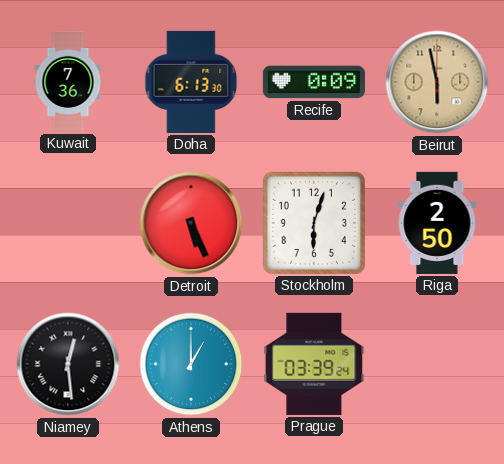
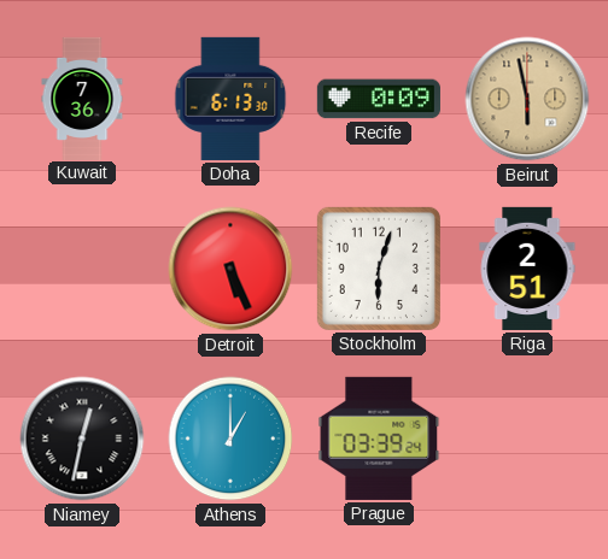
Riga: 2:50 -> 2:51 (527, 269)
Niamey: 12:29 -> 12:32 (82, 439)
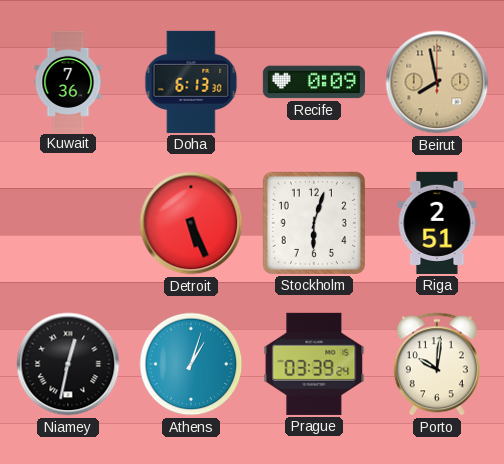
Beirut: 5:58 -> 7:58 (437, 82)
Athens: 1:00 -> 1:03 (191, 364)
Porto: none -> 10:01 (437, 364)
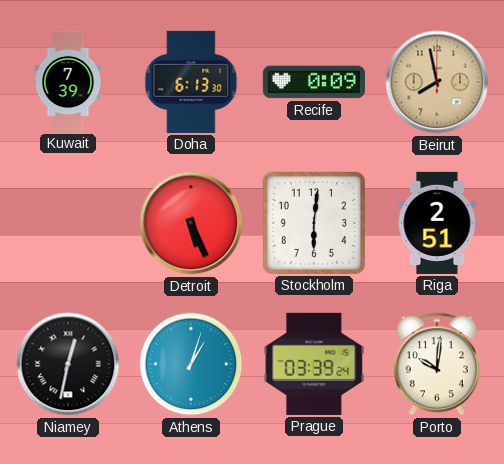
Kuwait: 7:36 -> 7:39 (68, 81)
Stockholm: 6:03 -> 6:01 (314, 223)
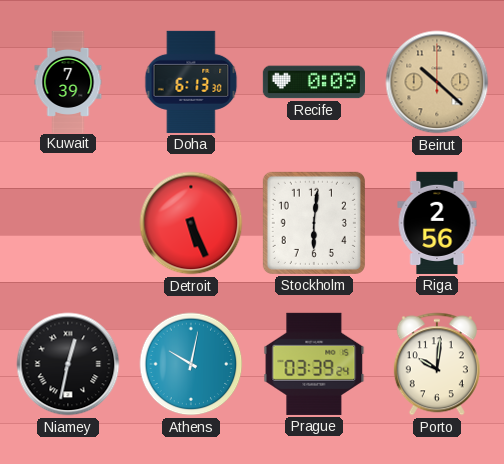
Beirut: 7:58 -> 10:22 (437, 82)
Riga: 2:51 -> 2:56 (437, 223)
Athens: 1:03 -> 10:02 (191, 364)
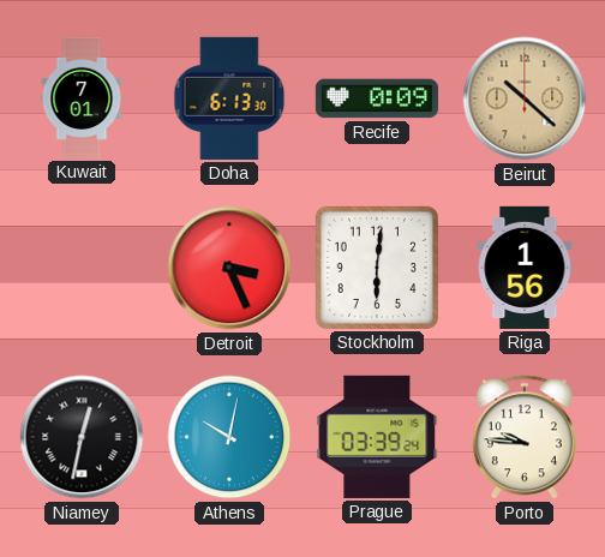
Kuwait: 7:39 -> 7:01 (82, 97)
Detroit: 5:26 -> 3:26 (229, 268)
Riga: 2:56 -> 1:56 (525, 268)
Porto: 10:01 -> 9:46 (525, 437)
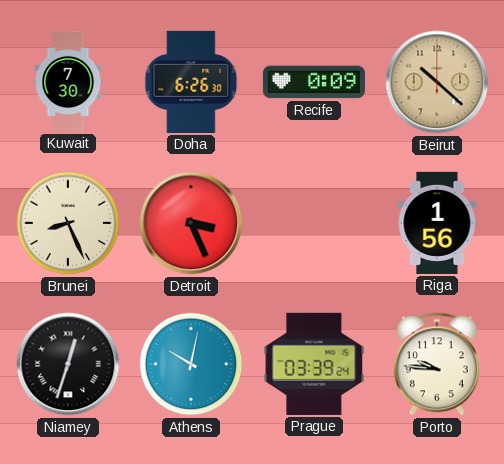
Kuwait: 7:01 -> 7:30 (68, 81)
Doha: 6:13 -> 6:26 (191, 82)
Brunei: none -> 8:26 (68, 223)
Stockholm: 6:01 -> none (377, 268)
Niamey: 12:32 -> 12:33 (68, 364)
